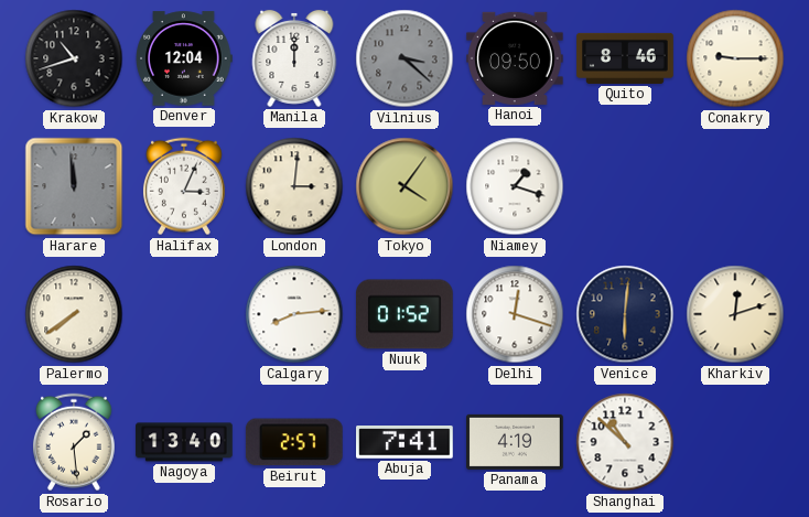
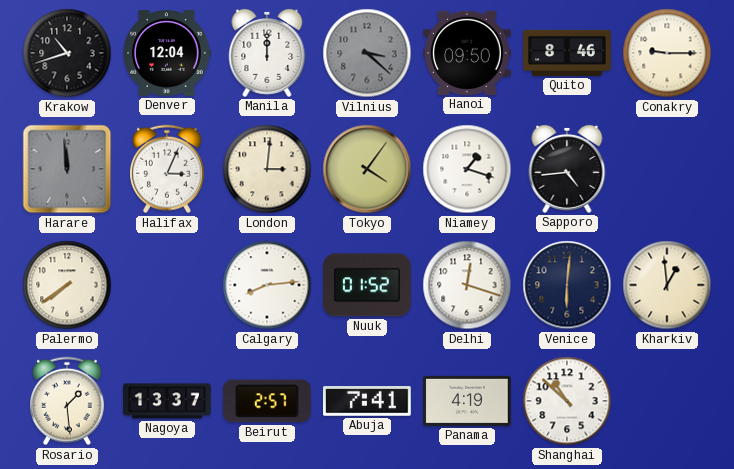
Sapporo: none -> 4:44 (567, 169)
Kharkiv: 12:12 -> 12:59 (667, 285)
Nagoya: 13:40 -> 13:37 (167, 401)
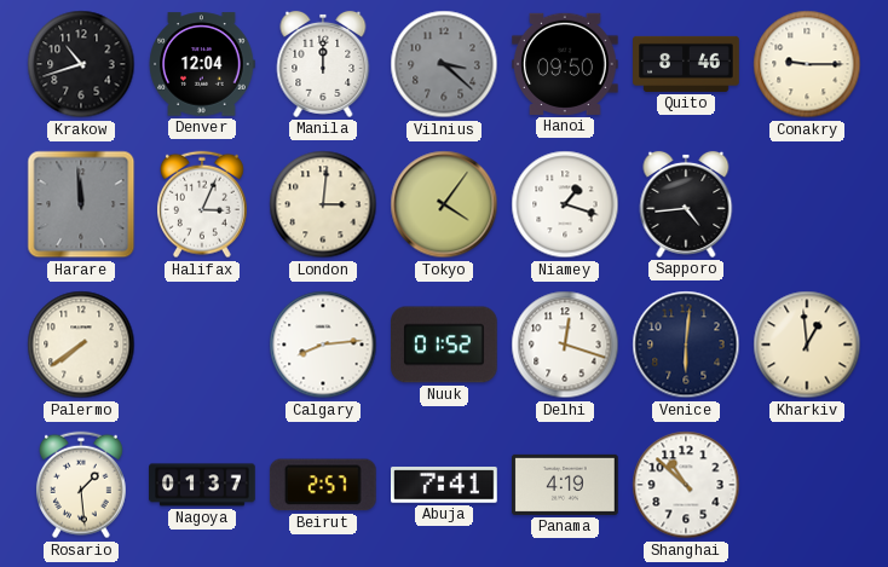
Nagoya: 13:37 -> 01:37 (202, 485)
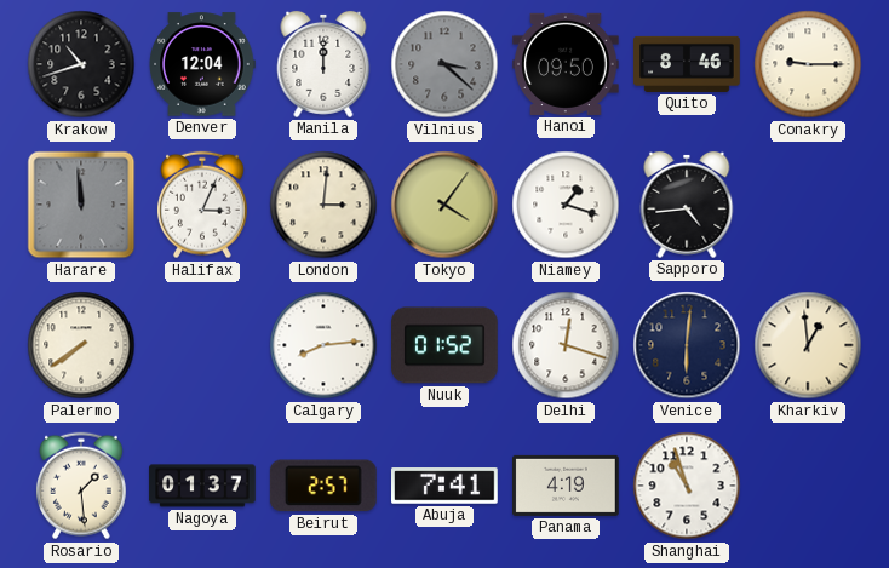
Shanghai: 10:52 -> 10:57 (687, 486)
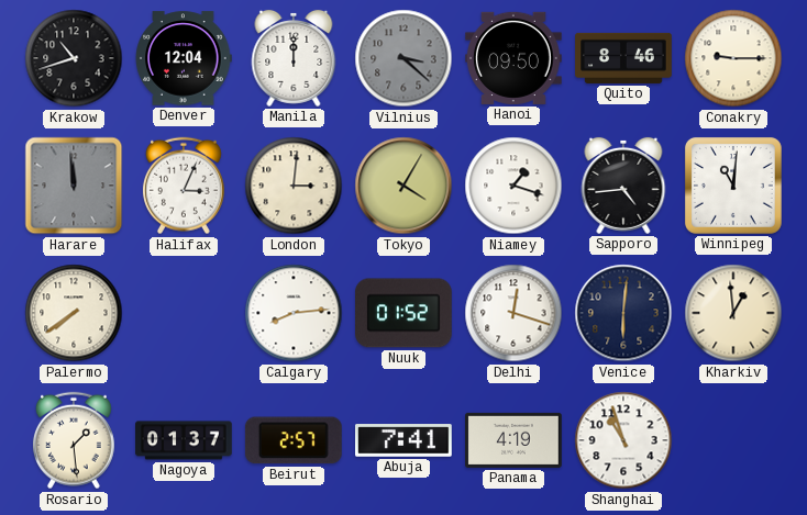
Tokyo: 4:06 -> 4:05 (403, 186)
Winnipeg: none -> 11:01 (733, 186)
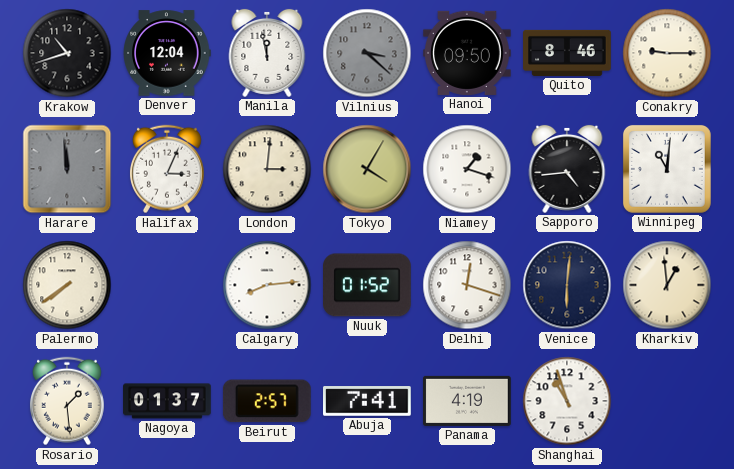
Manila: 12:00 -> 11:58 (267, 53)
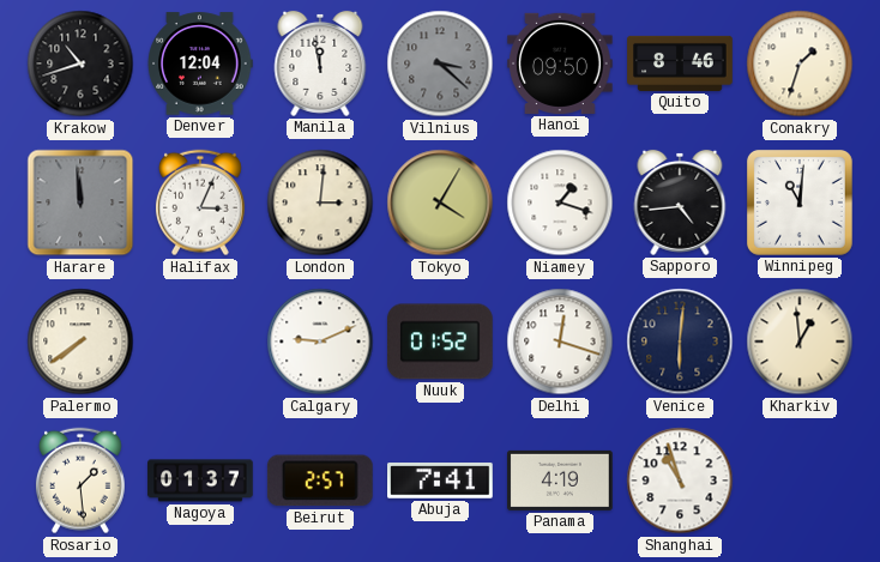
Conakry: 9:15 -> 1:33 (800, 64)
Calgary: 8:14 -> 9:11 (320, 342)
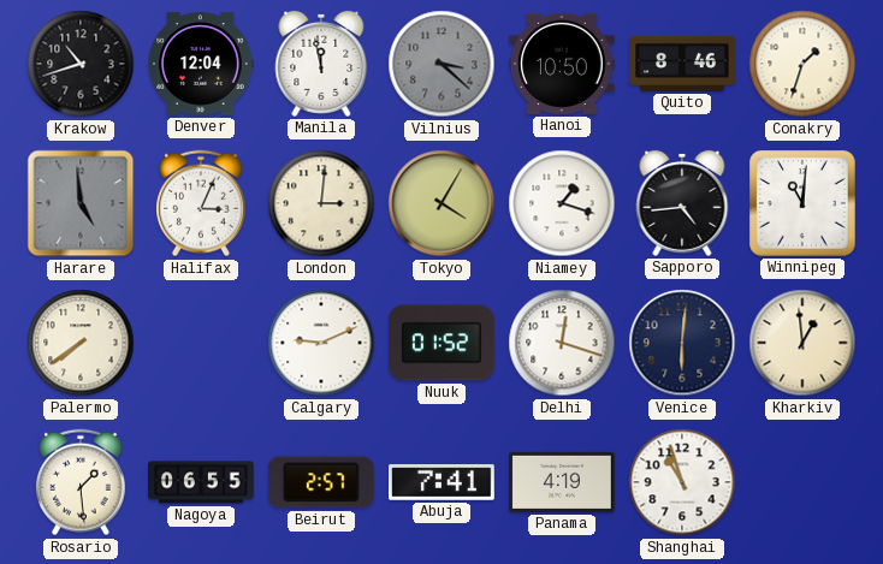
Hanoi: 09:50 -> 10:50 (563, 64)
Harare: 11:59 -> 4:59 (81, 203)
Nagoya: 01:37 -> 06:55 (201, 482)
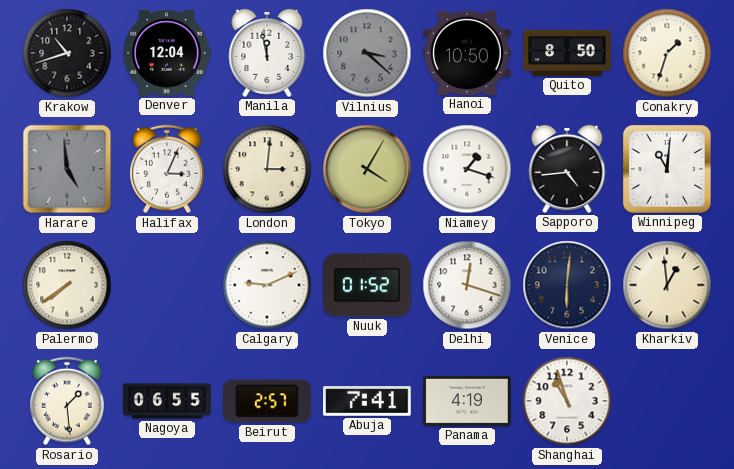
Quito: 8:46 -> 8:50 (567, 53)
